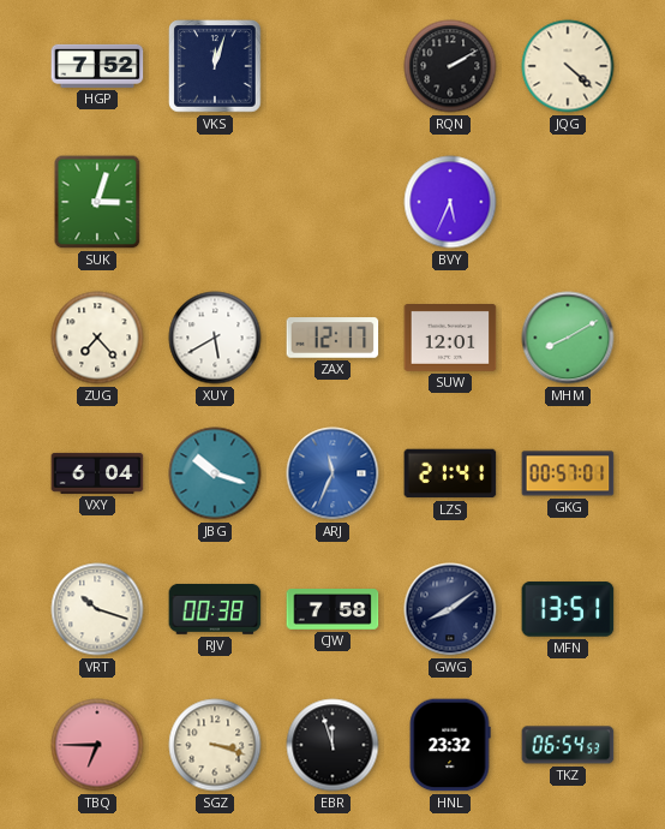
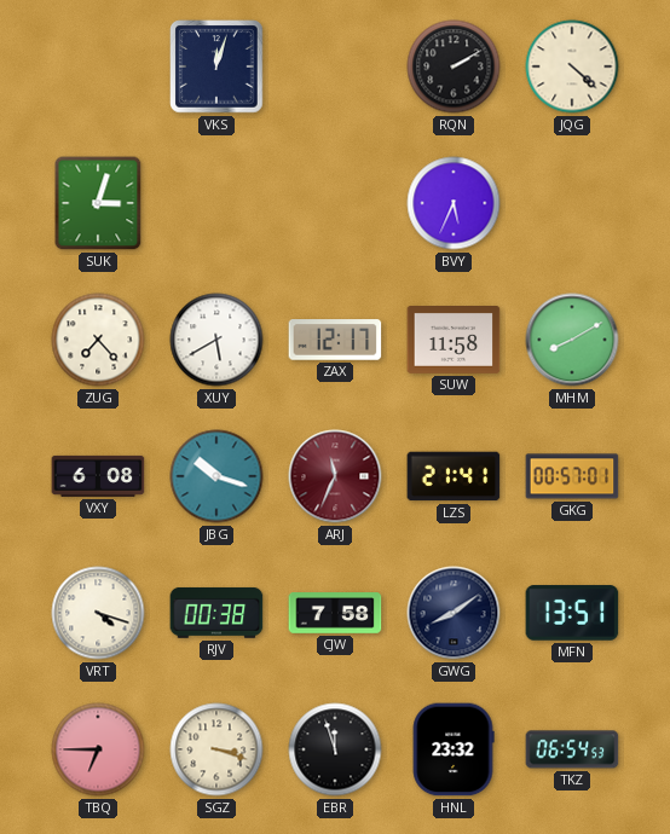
HGP: 7:52 -> none (97, 66)
SUW: 12:01 -> 11:58 (454, 341)
VXY: 6:04 -> 6:08 (98, 476)
ARJ dial: blue -> burgundy (335, 476)
VRT: 10:18 -> 4:18 (98, 613)
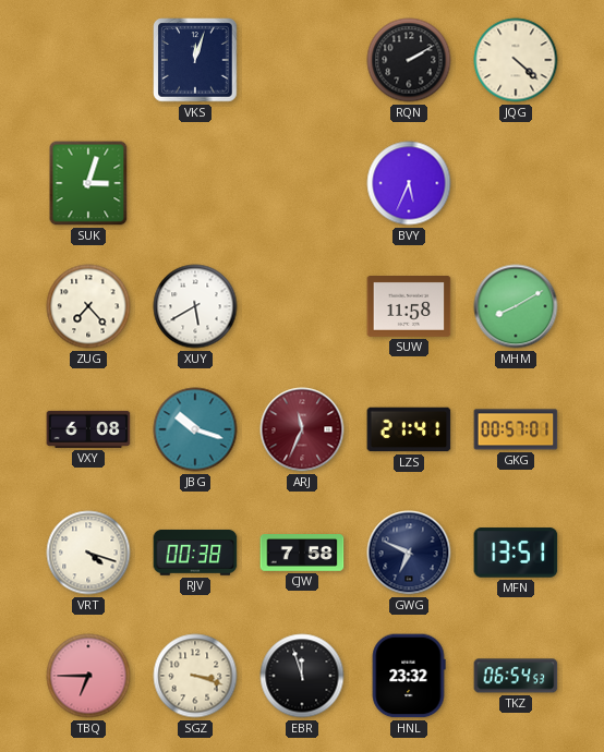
ZAX: 12:17 -> none (335, 340)
GWG: 8:09 -> 6:49 (409, 553)
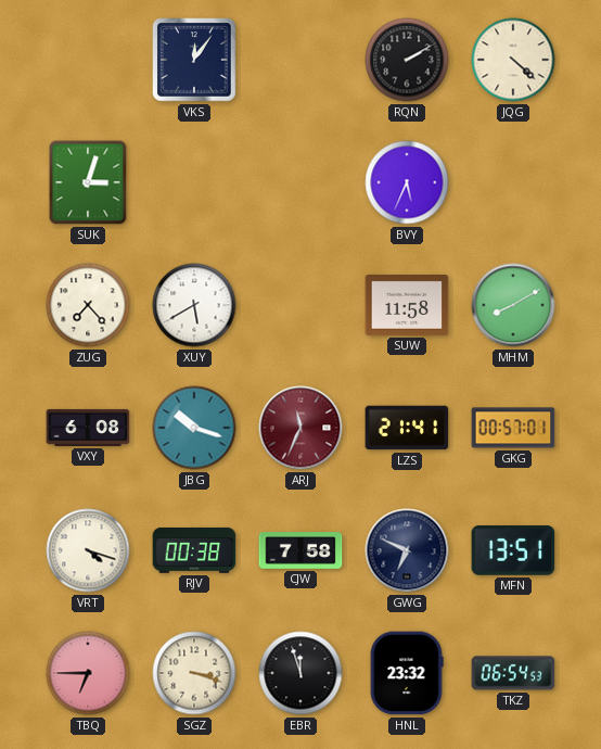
VKS: 12:03 -> 12:06 (194, 60)
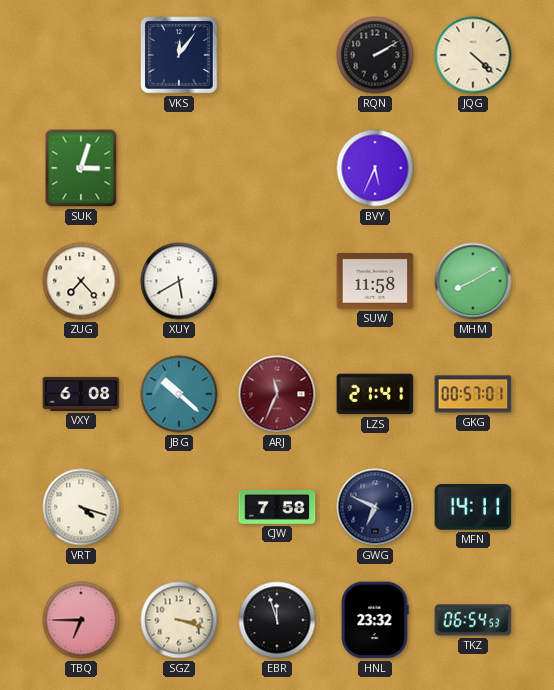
JBG: 10:18 -> 10:22 (179, 394)
RJV: 00:38 -> none (194, 550)
MFN: 13:51 -> 14:11 (473, 507)
